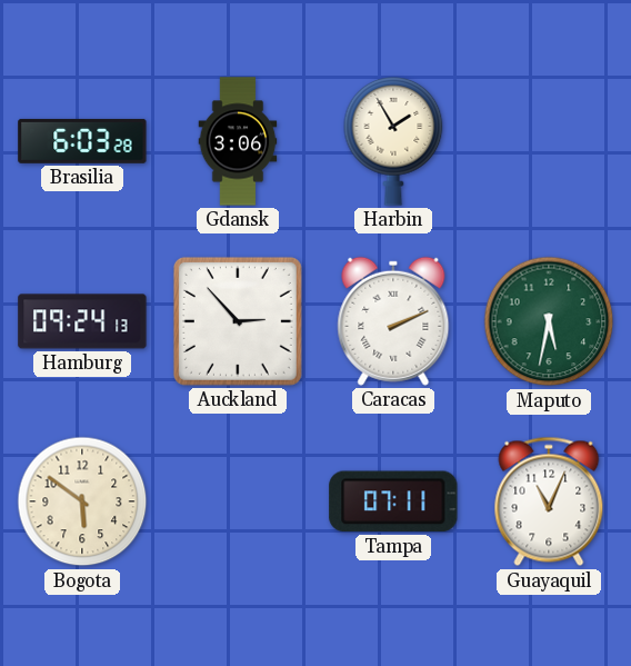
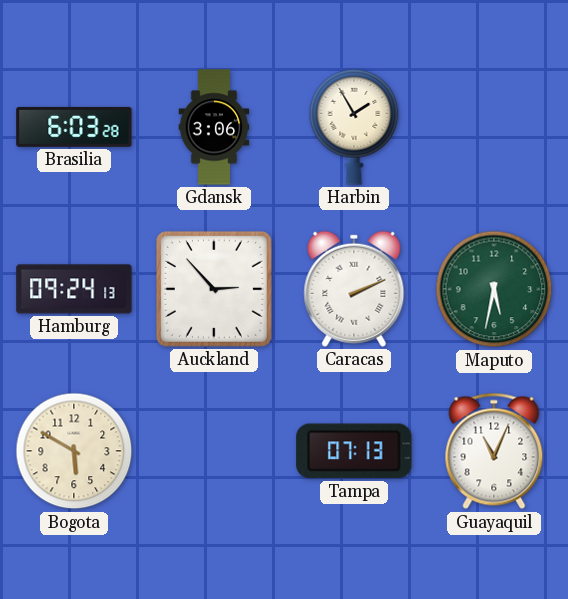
Bogota: 5:51 -> 5:50 (74, 451)
Tampa: 07:11 -> 07:13 (354, 451)
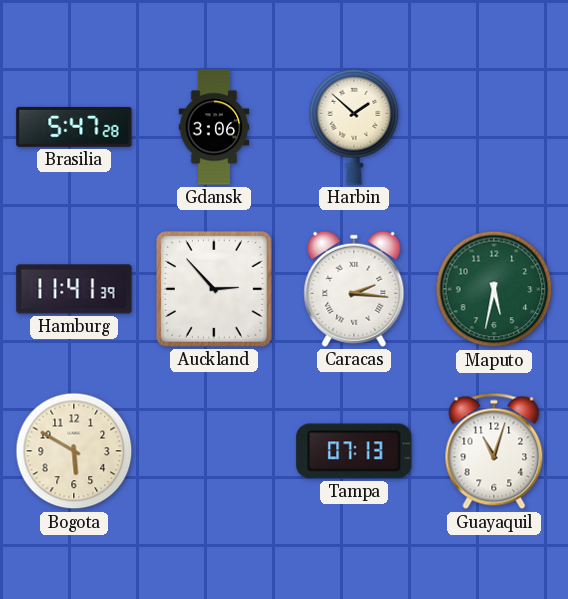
Brasilia: 6:03 -> 5:47 (74, 127)
Harbin: 1:55 -> 1:52 (354, 128)
Hamburg: 09:24 -> 11:41 (74, 289)
Caracas: 2:11 -> 2:16 (354, 289)
Guayaquil: 11:04 -> 11:03 (494, 451)
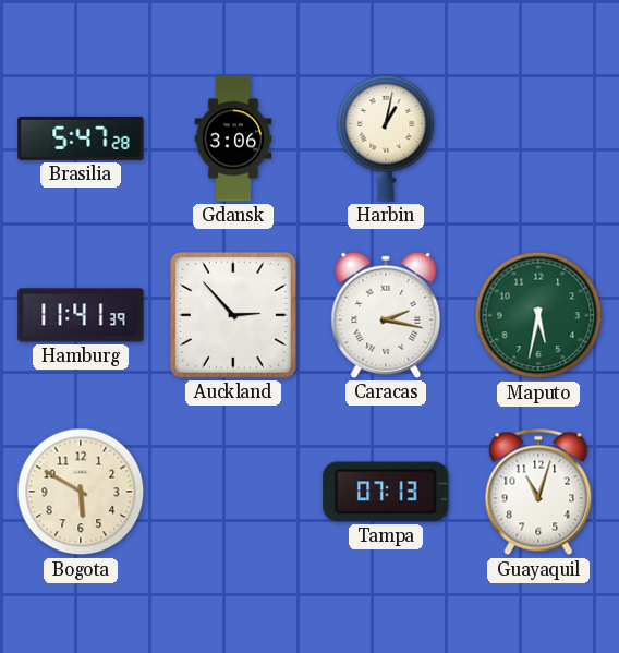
Harbin: 1:52 -> 1:02 (386, 140)
Caracas: 2:16 -> 2:17 (386, 315)
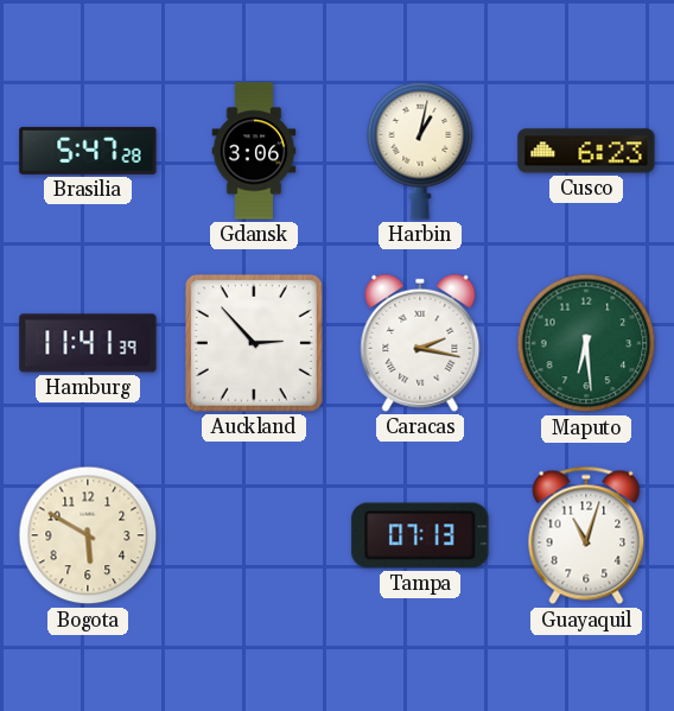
Cusco: none -> 6:23 (586, 151)
Maputo: 5:32 -> 6:29 (586, 343)
